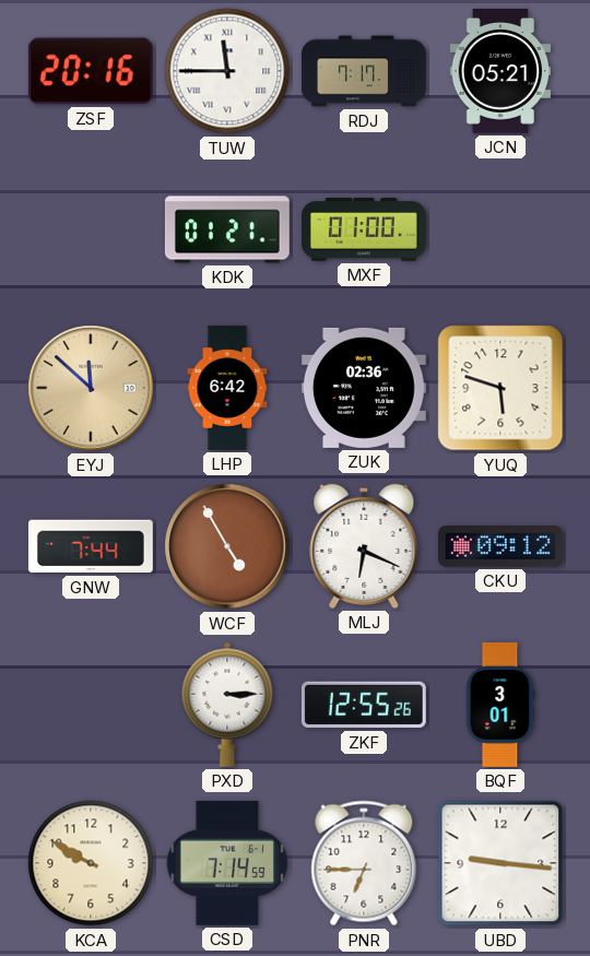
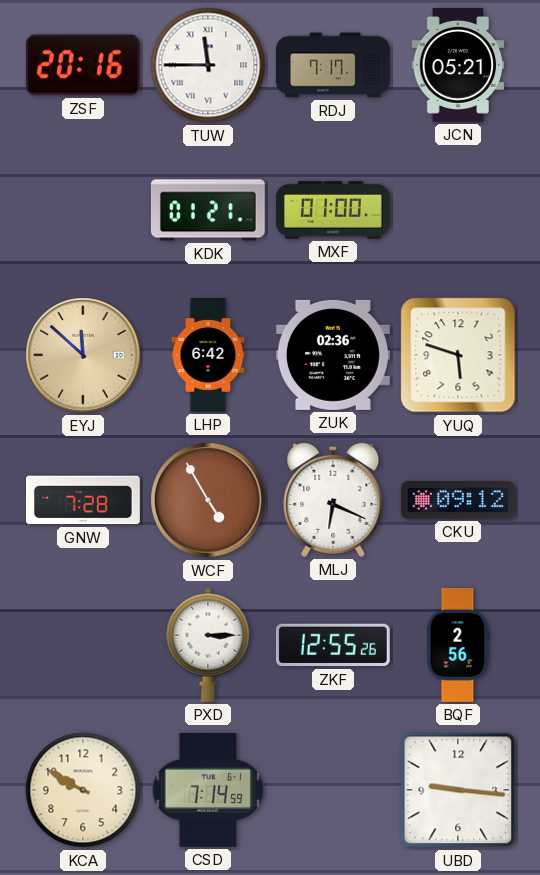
GNW: 7:44 -> 7:28 (83, 500)
BQF: 3:01 -> 2:56 (458, 645)
PNR: 6:45 -> none (364, 863)
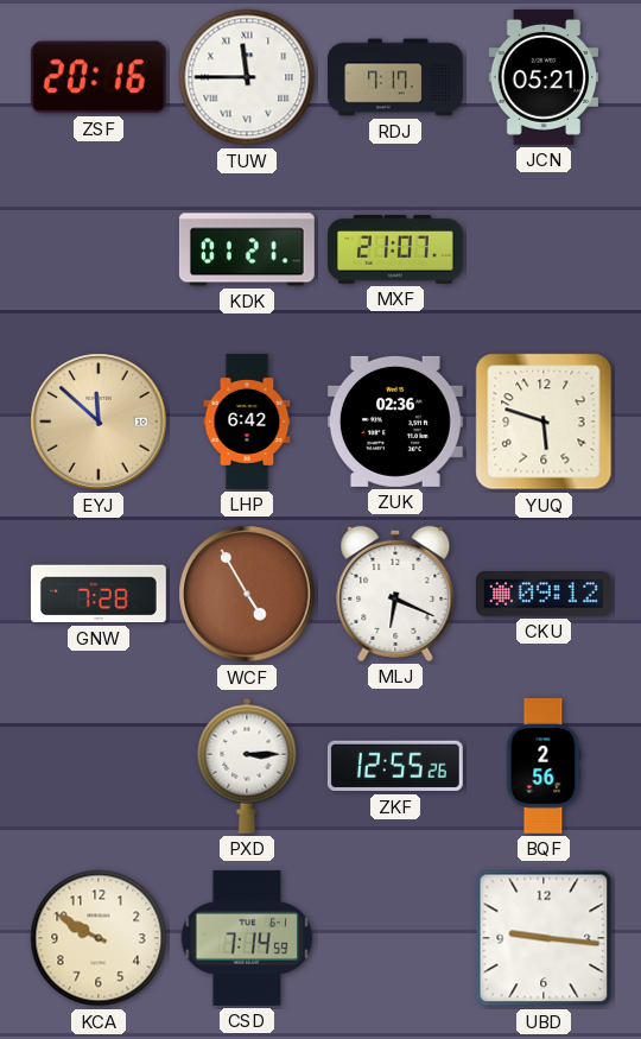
MXF: 01:00 -> 21:07 (395, 249)
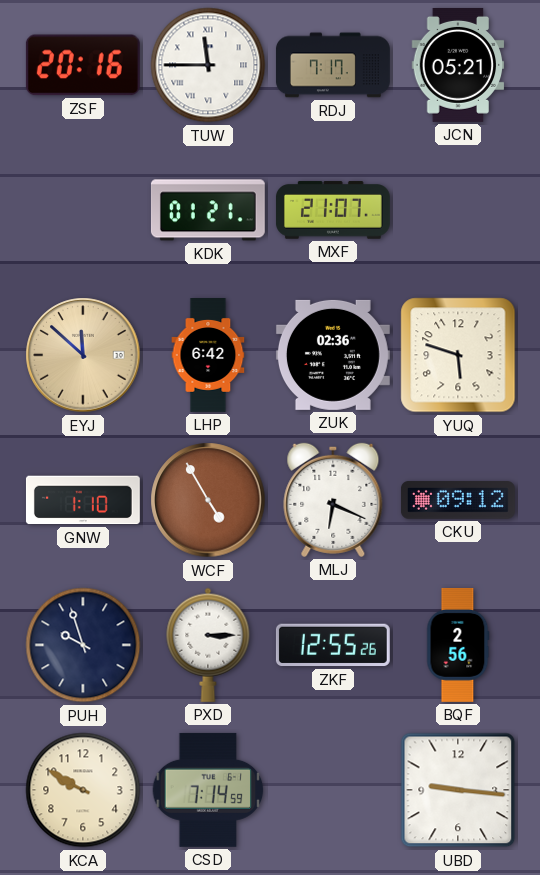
GNW: 7:28 -> 1:10 (83, 500)
PUH: none -> 9:57 (83, 645)
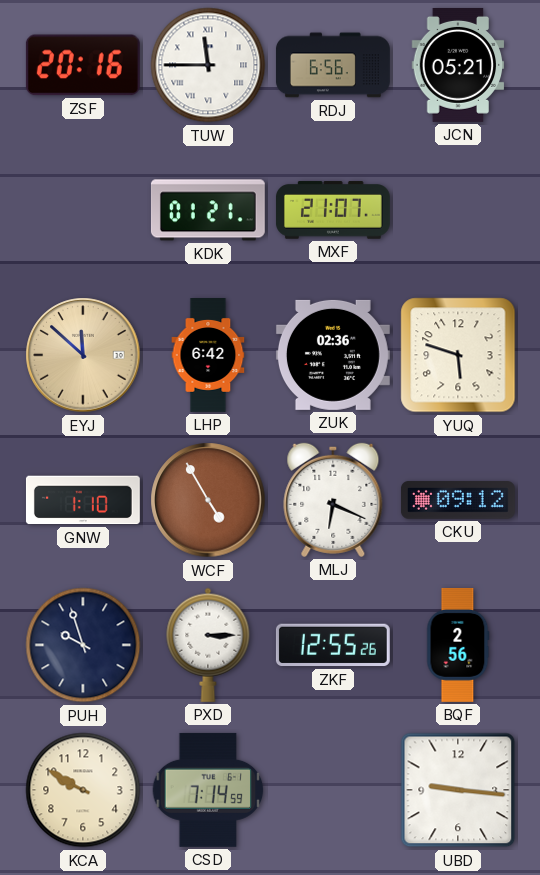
RDJ: 7:17 -> 6:56 (333, 65)
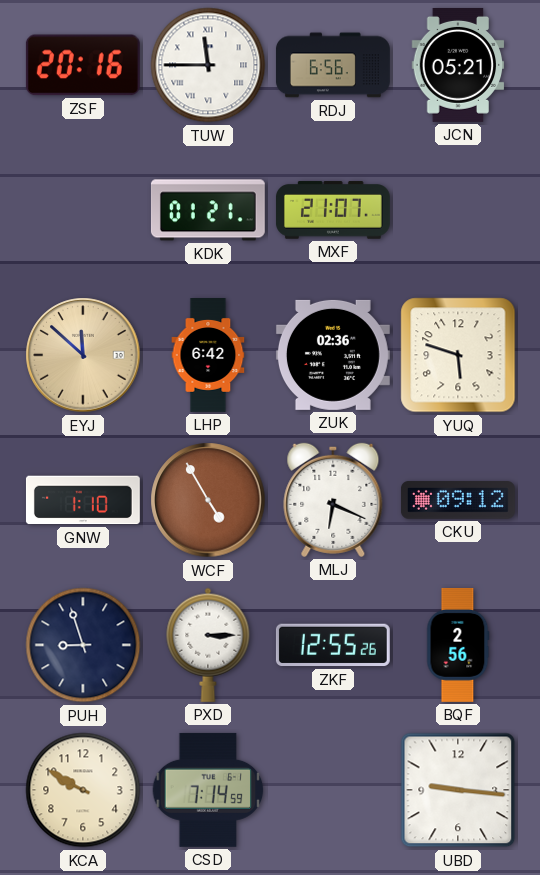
PUH: 9:57 -> 8:57 (83, 645)
